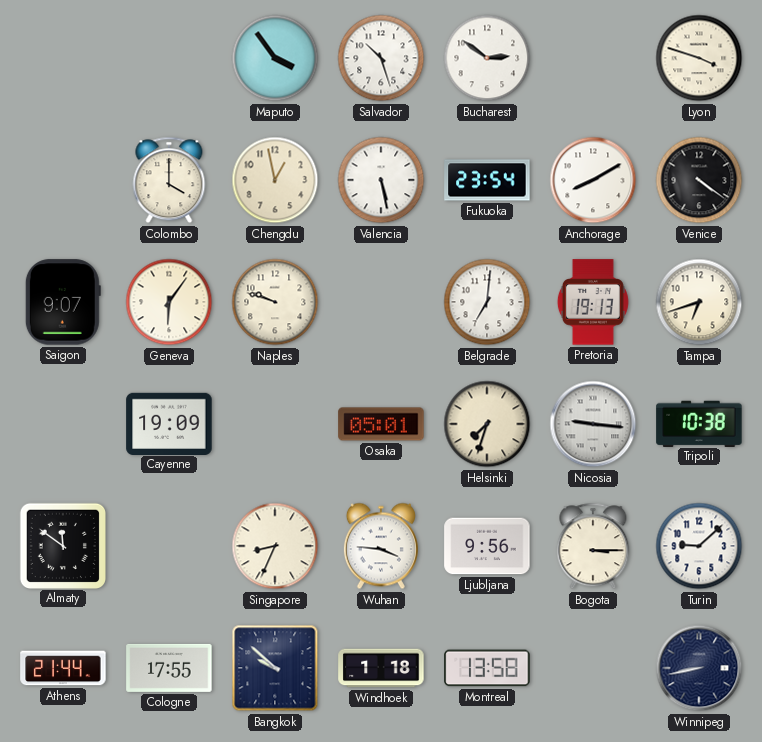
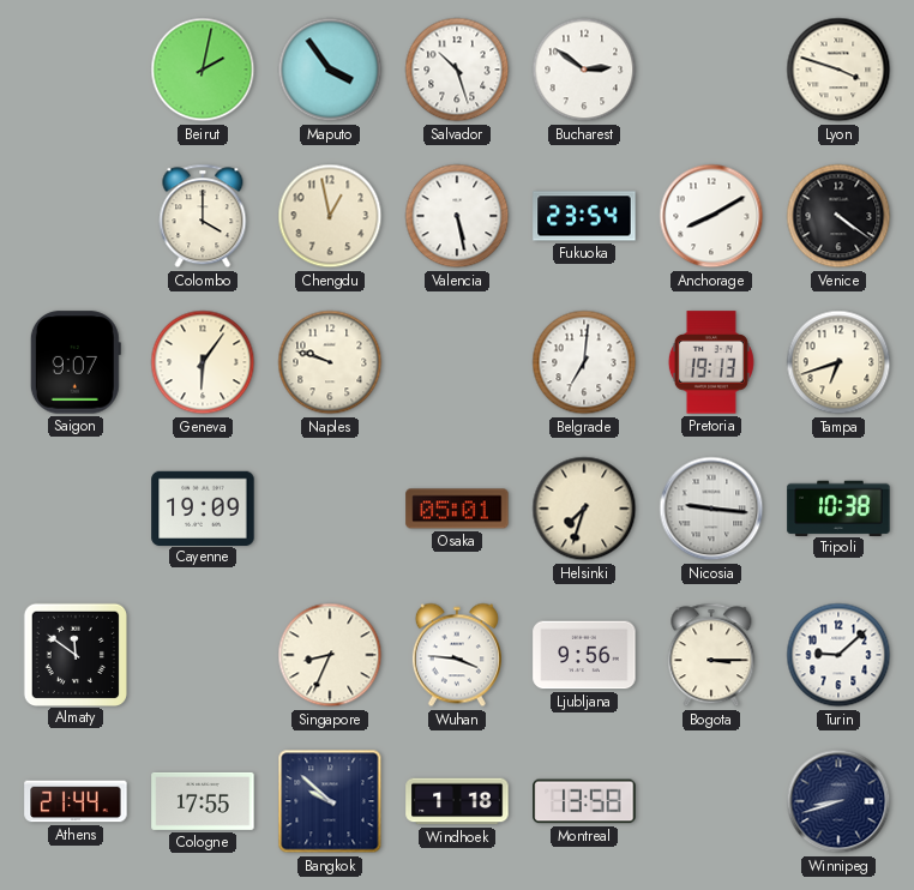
Beirut: none -> 2:02 (203, 70)
Winnipeg: 8:43 -> 8:42 (838, 801)
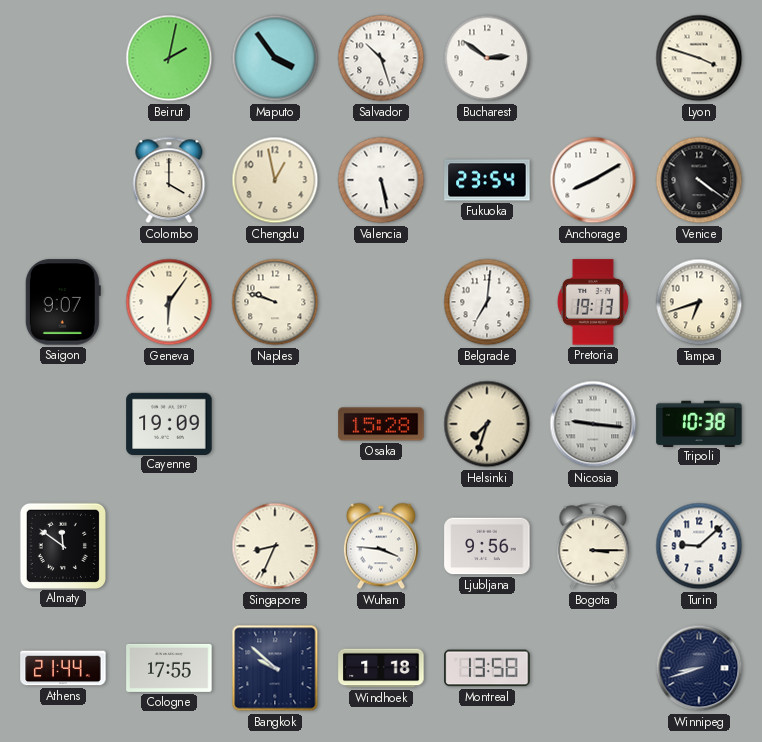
Osaka: 05:01 -> 15:28 (381, 424)
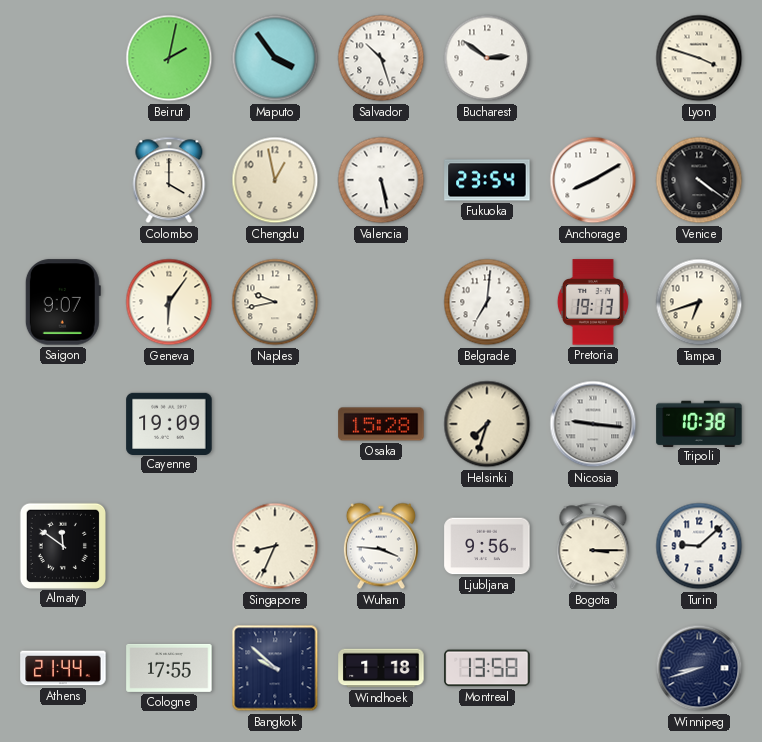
Naples: 9:48 -> 9:43 (275, 302)
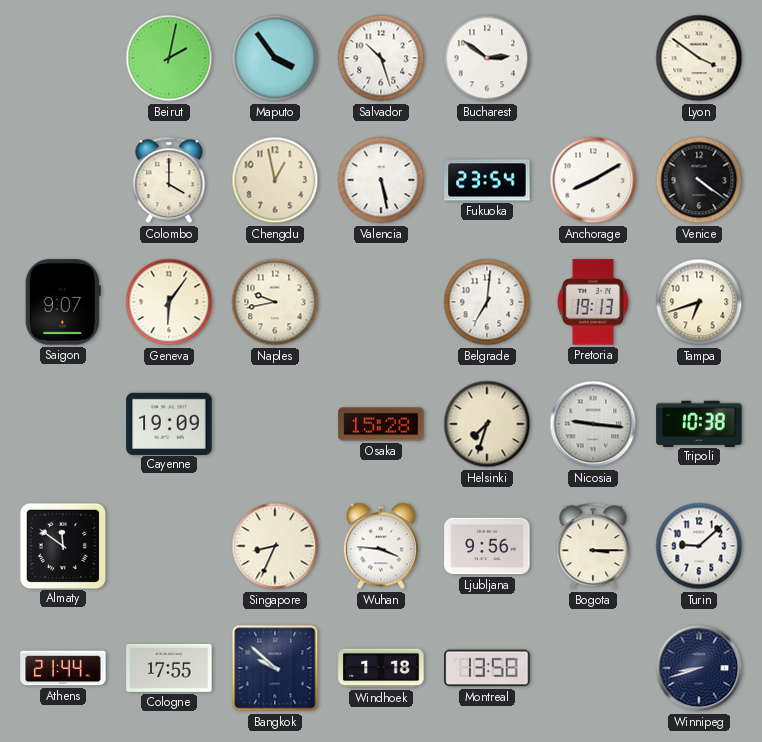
Lyon: 3:48 -> 3:51 (699, 58)
